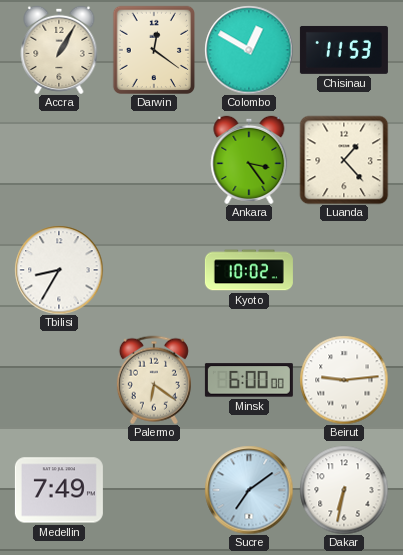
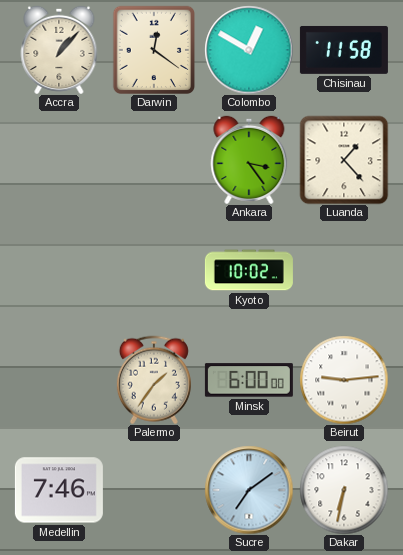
Accra: 1:05 -> 1:07 (59, 49)
Chisinau: 11:53 -> 11:58 (344, 50)
Tbilisi: 8:35 -> none (59, 270)
Palermo: 6:21 -> 1:36 (154, 380)
Medellin: 7:49 -> 7:46 (59, 490)
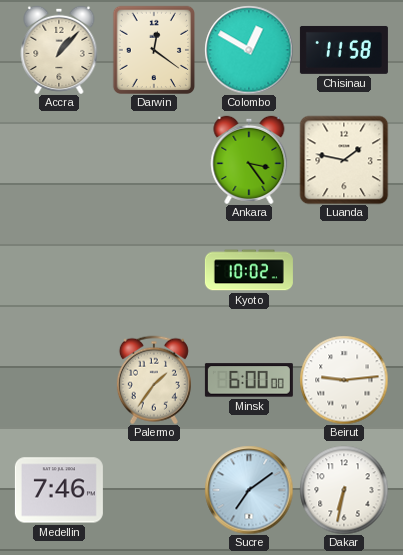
Luanda: 1:23 -> 1:47 (344, 160)
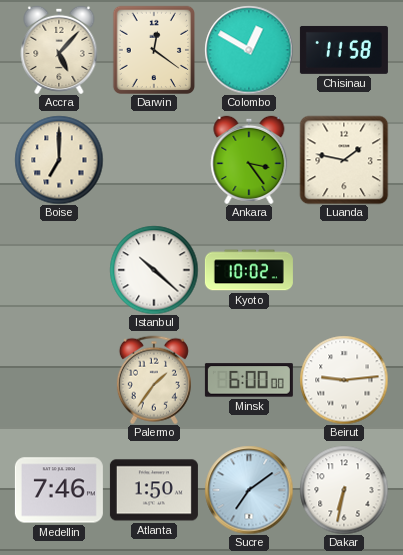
Accra: 1:07 -> 5:07 (59, 49)
Boise: none -> 7:00 (59, 160)
Istanbul: none -> 10:22 (154, 270)
Atlanta: none -> 1:50 (154, 490)
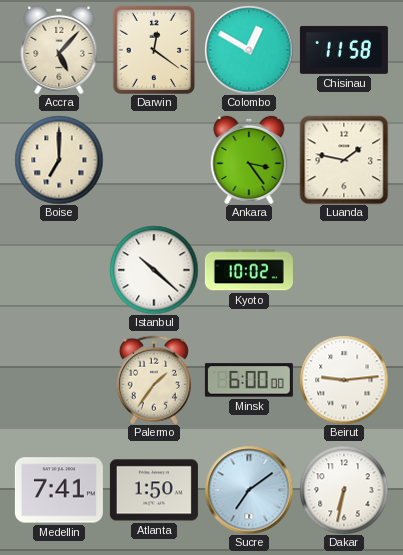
Medellin: 7:46 -> 7:41 (59, 490)
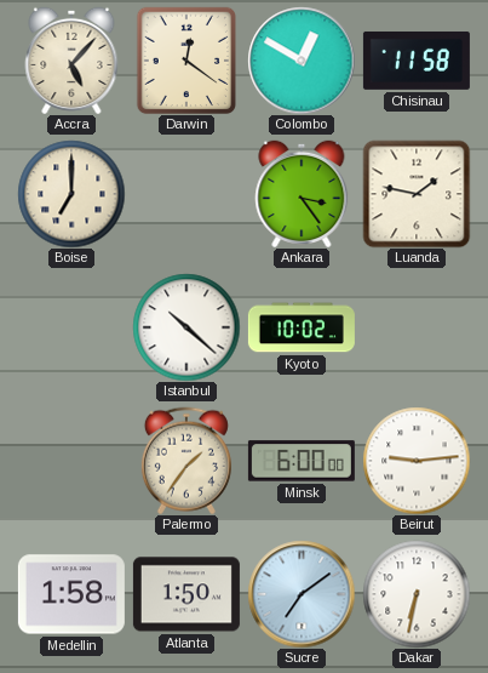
Medellin: 7:41 -> 1:58 (71, 594)
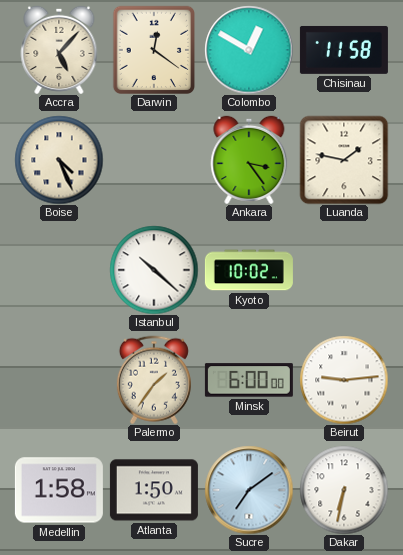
Boise: 7:00 -> 4:26 (59, 160)
